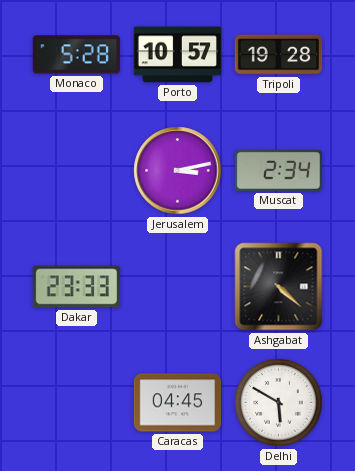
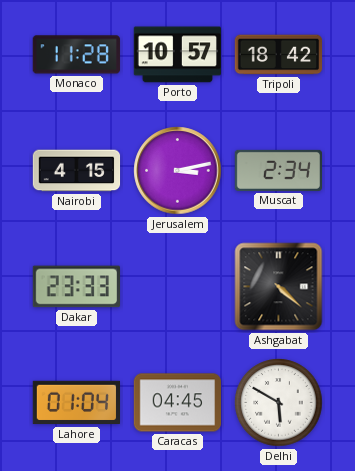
Monaco: 5:28 -> 11:28 (76, 55)
Tripoli: 19:28 -> 18:42 (279, 55)
Nairobi: none -> 4:15 (77, 171)
Lahore: none -> 01:04 (76, 403)
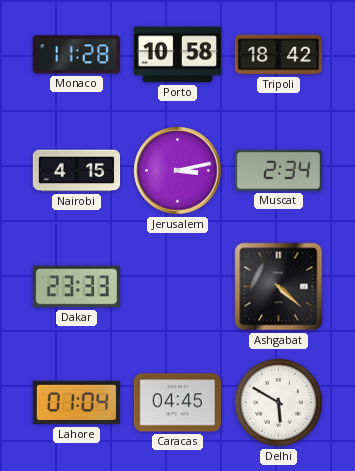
Porto: 10:57 -> 10:58 (177, 55)
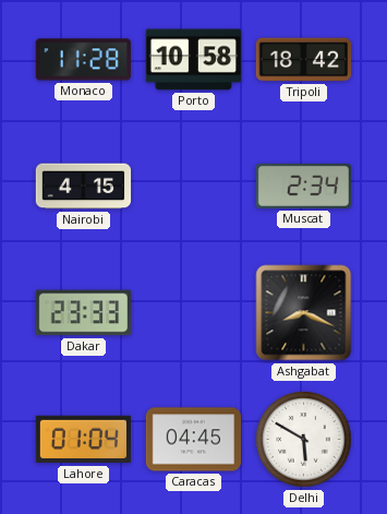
Jerusalem: 3:13 -> none (178, 171)
Ashgabat: 4:22 -> 8:19 (304, 313)
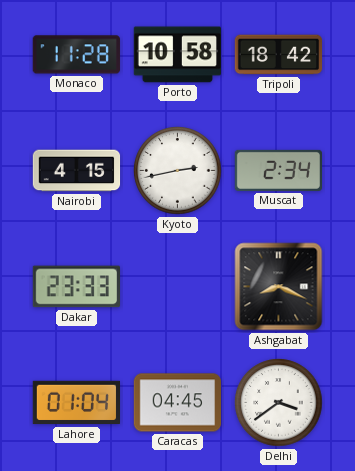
Kyoto: none -> 2:43 (178, 171)
Delhi: 5:50 -> 3:39 (279, 403)
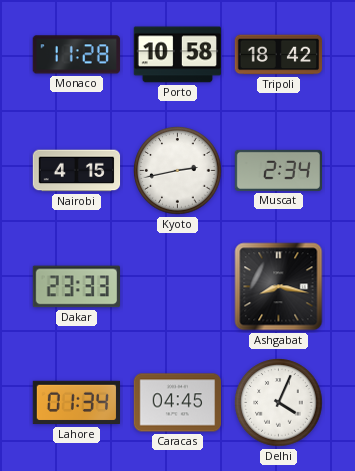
Ashgabat: 8:19 -> 8:17 (279, 287)
Lahore: 01:04 -> 01:34 (76, 403)
Delhi: 3:39 -> 4:04 (279, 403)
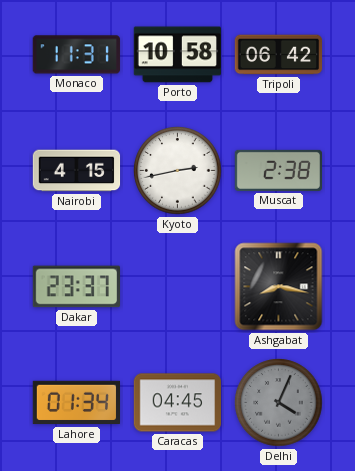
Monaco: 11:28 -> 11:31 (76, 55)
Tripoli: 18:42 -> 06:42 (279, 55)
Muscat: 2:34 -> 2:38 (278, 170)
Dakar: 23:33 -> 23:37 (76, 287)
Delhi dial: white -> grey (279, 403)
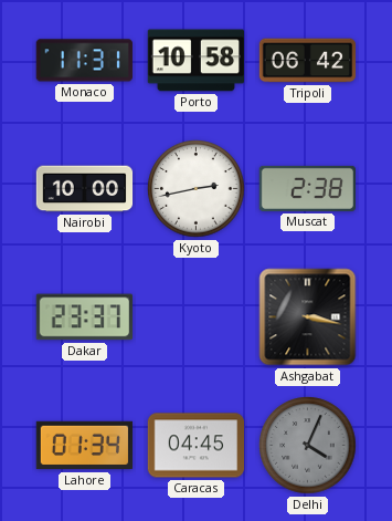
Nairobi: 4:15 -> 10:00 (85, 189)
Ashgabat: 8:17 -> 3:17 (308, 317)
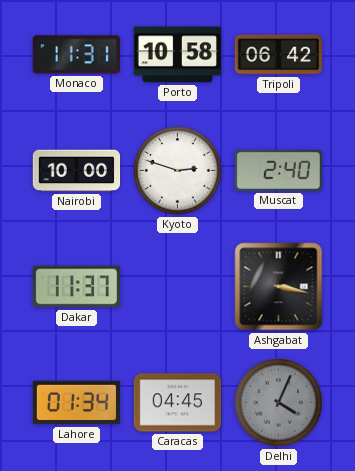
Kyoto: 2:43 -> 2:48 (178, 171)
Muscat: 2:38 -> 2:40 (278, 170)
Dakar: 23:37 -> 11:37 (76, 287)
